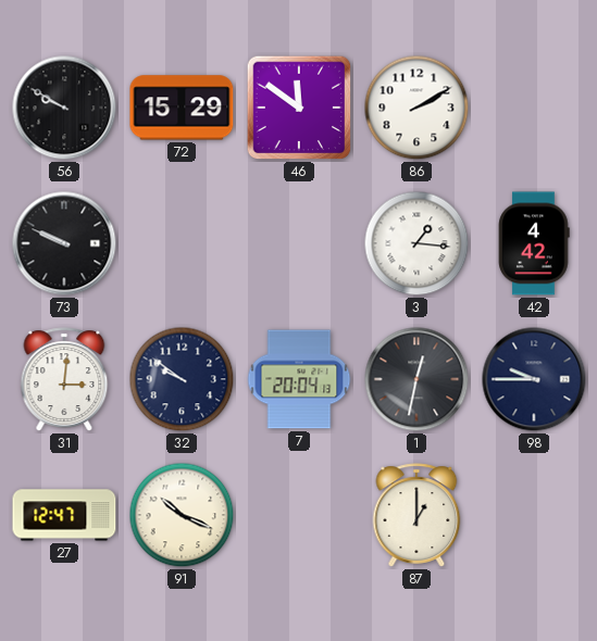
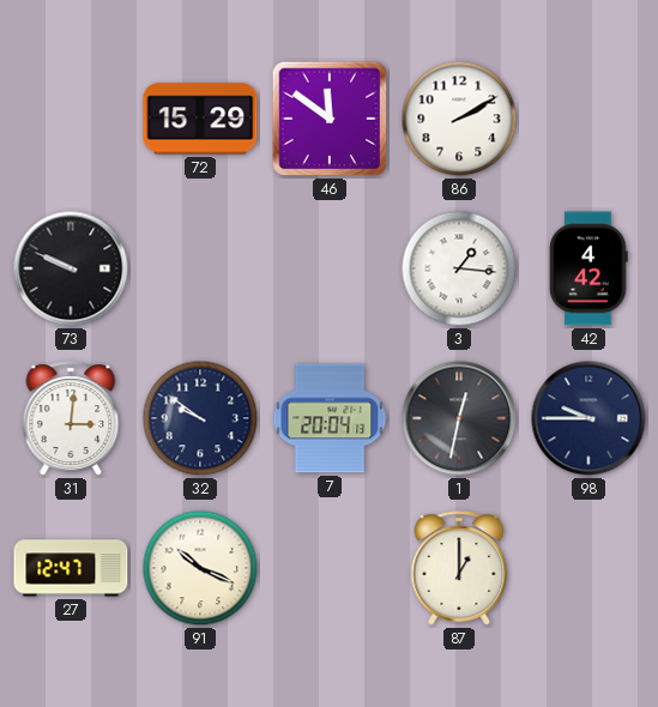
56: 9:50 -> none (64, 108)
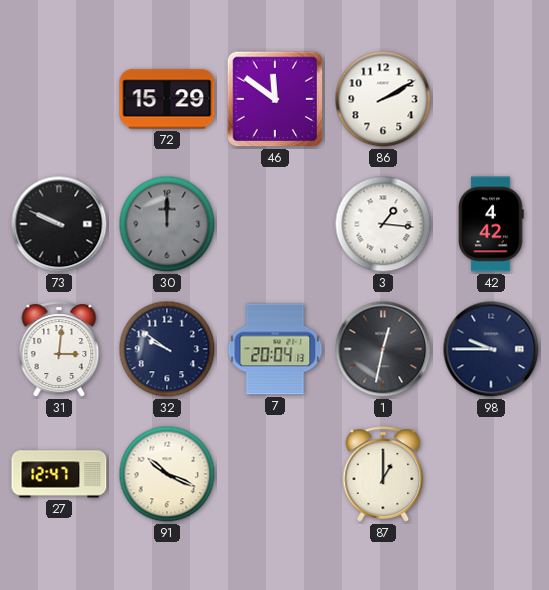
30: none -> 12:00 (167, 224)
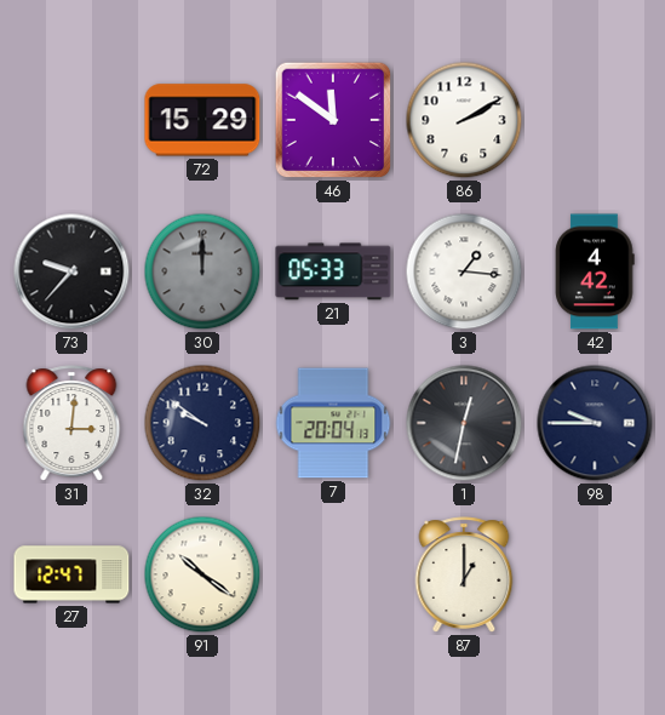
73: 9:49 -> 9:37 (71, 271)
21: none -> 05:33 (333, 271)
91: 10:19 -> 10:21 (202, 574)
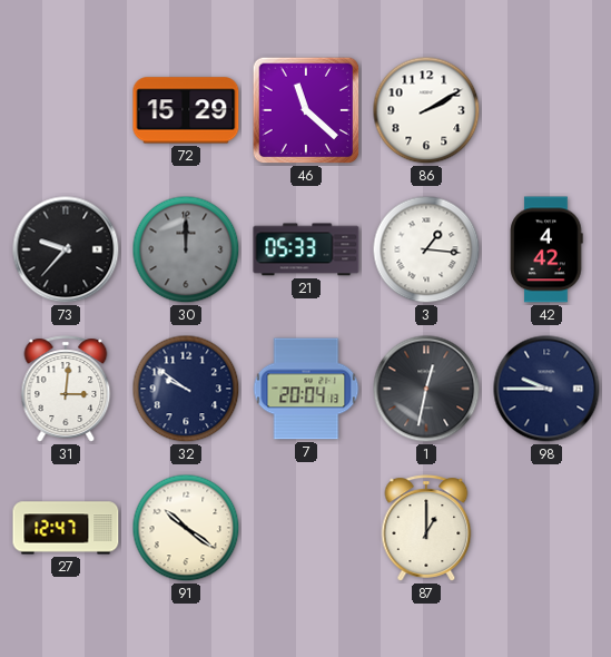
46: 11:51 -> 11:22 (306, 110)
